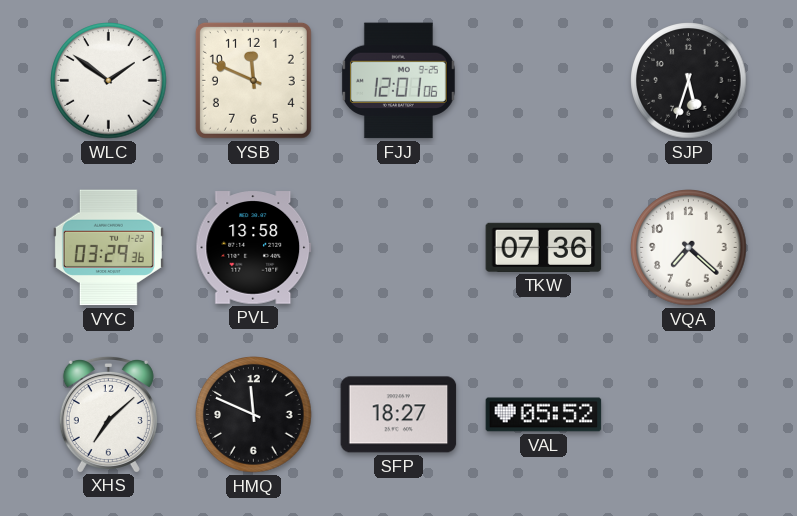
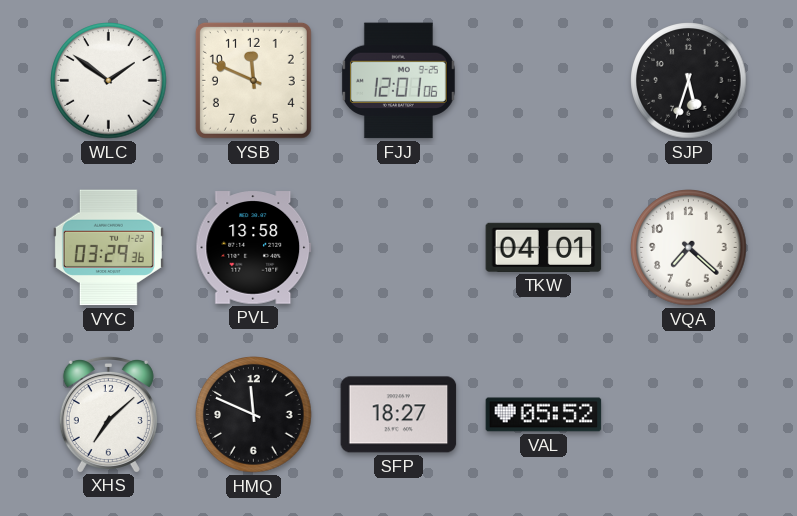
TKW: 07:36 -> 04:01 (544, 247)
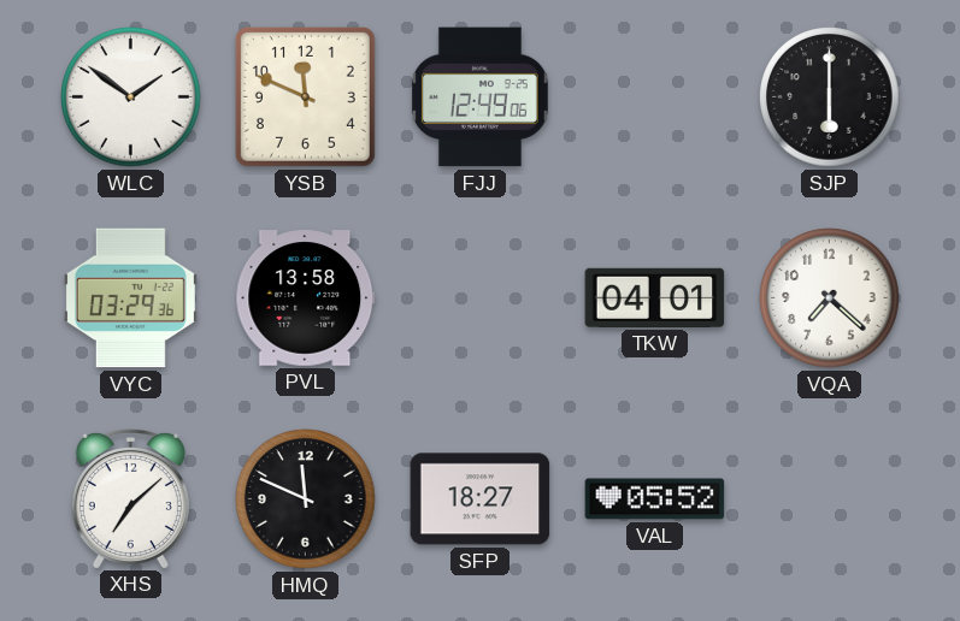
FJJ: 12:01 -> 12:49 (479, 97)
SJP: 5:33 -> 6:00 (830, 97)
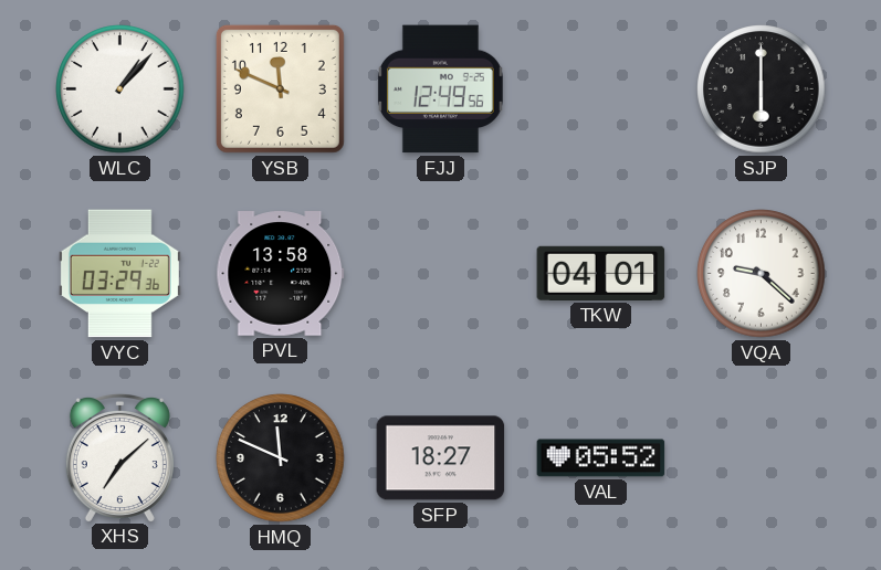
WLC: 1:51 -> 1:07 (120, 89)
FJJ: 12:49:06 -> 12:49:56 (440, 89)
VQA: 7:22 -> 9:22 (762, 274)
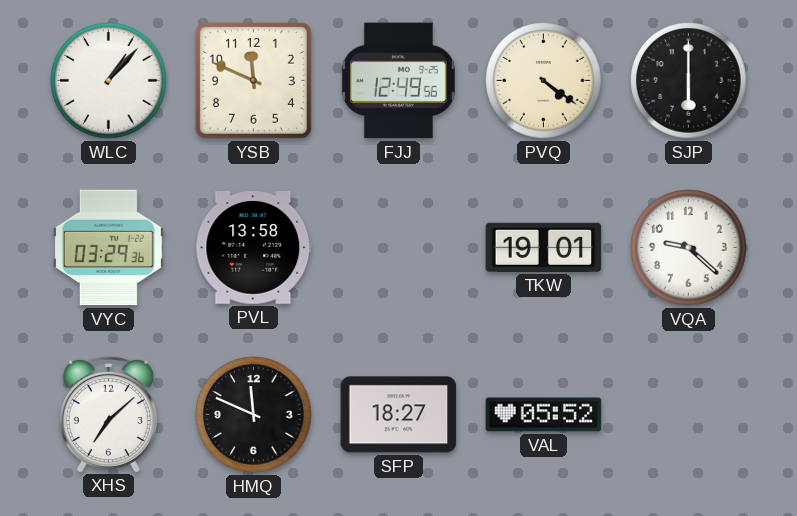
PVQ: none -> 4:21 (544, 81)
TKW: 04:01 -> 19:01 (544, 247)
